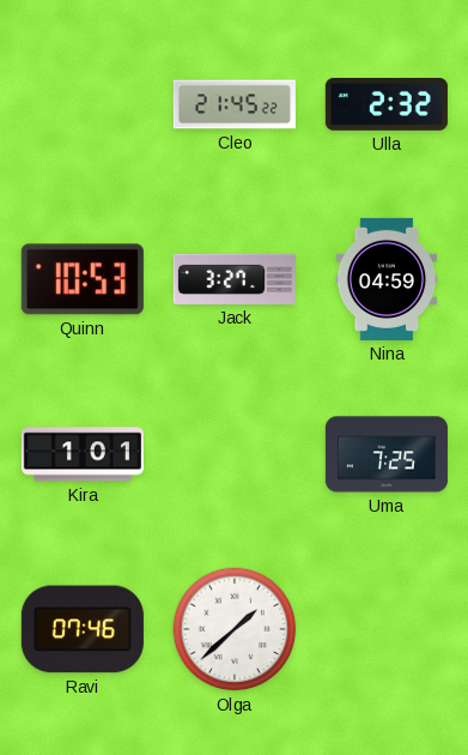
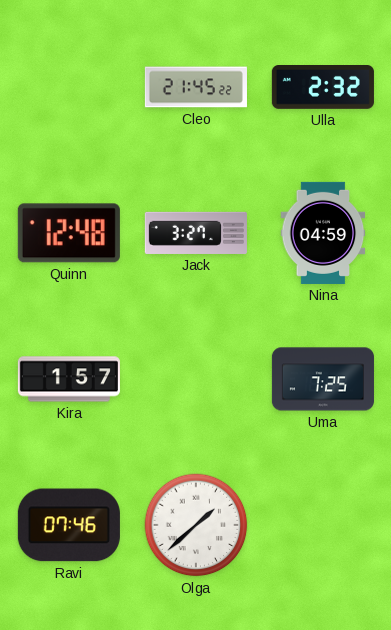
Quinn: 10:53 -> 12:48 (69, 233)
Kira: 1:01 -> 1:57 (69, 379)
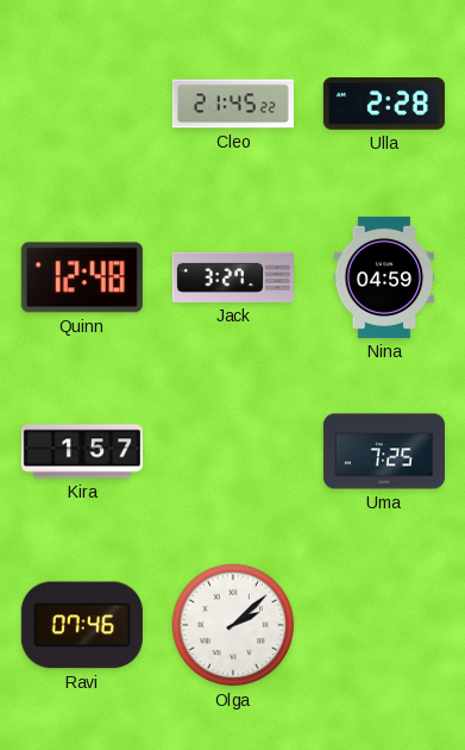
Ulla: 2:32 -> 2:28 (384, 105)
Olga: 1:38 -> 2:08 (233, 625)
